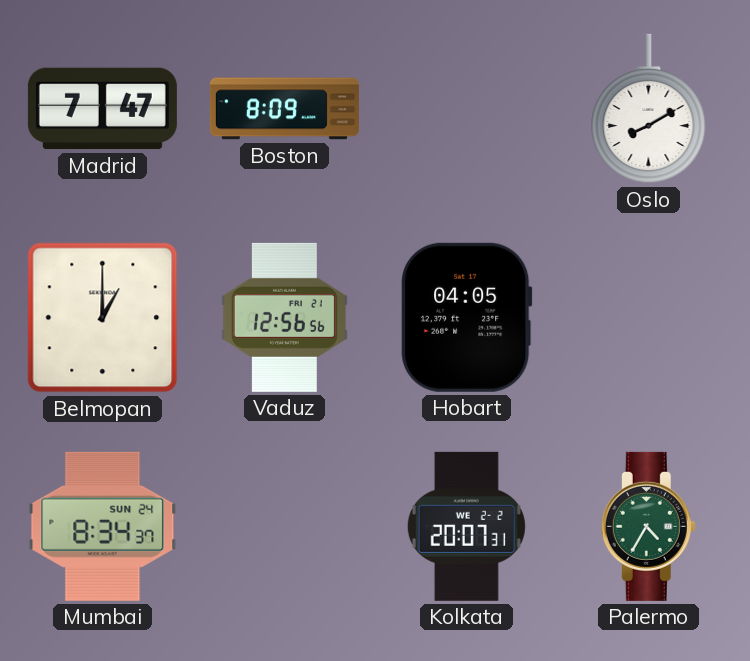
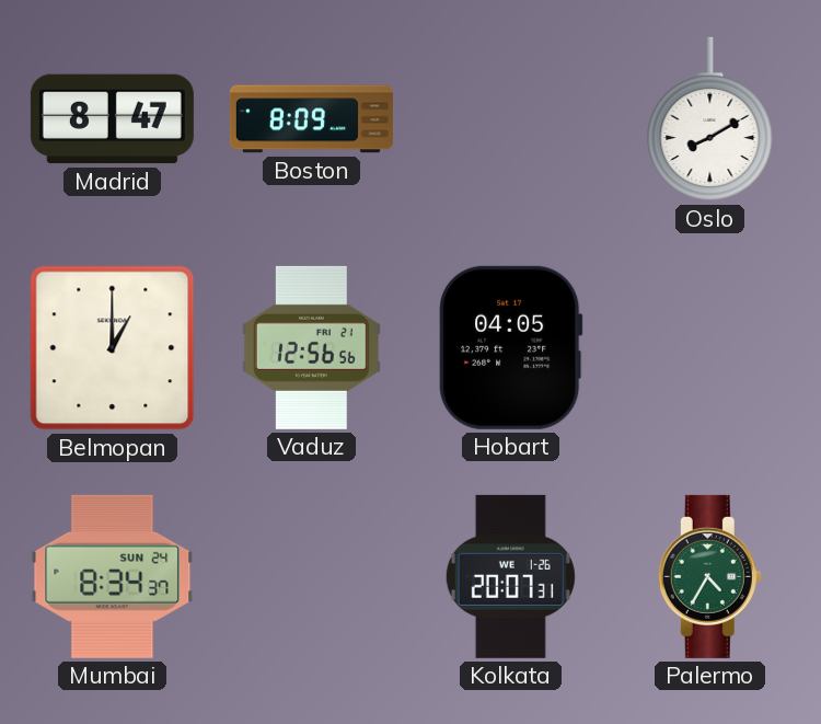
Madrid: 7:47 -> 8:47 (112, 119)
Kolkata date: WE 2-2 -> WE 1-26 (510, 576)
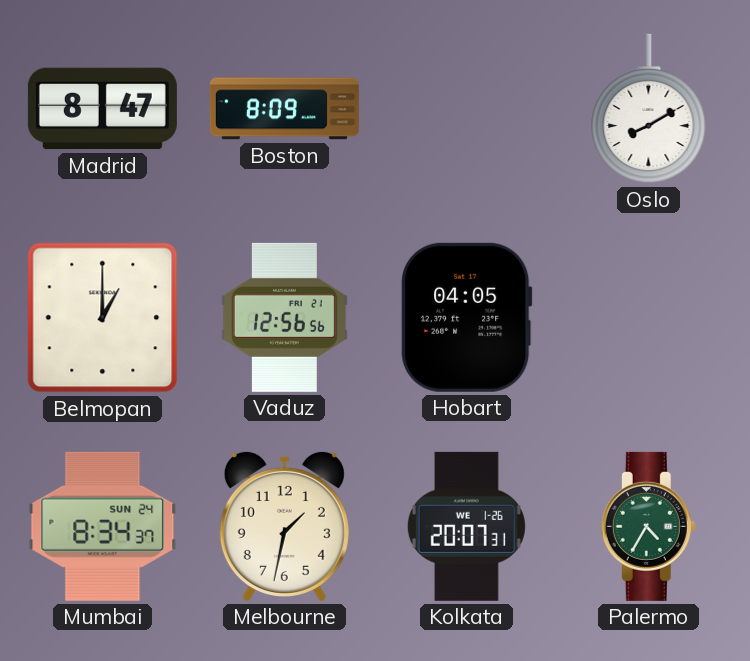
Melbourne: none -> 1:32 (284, 526)
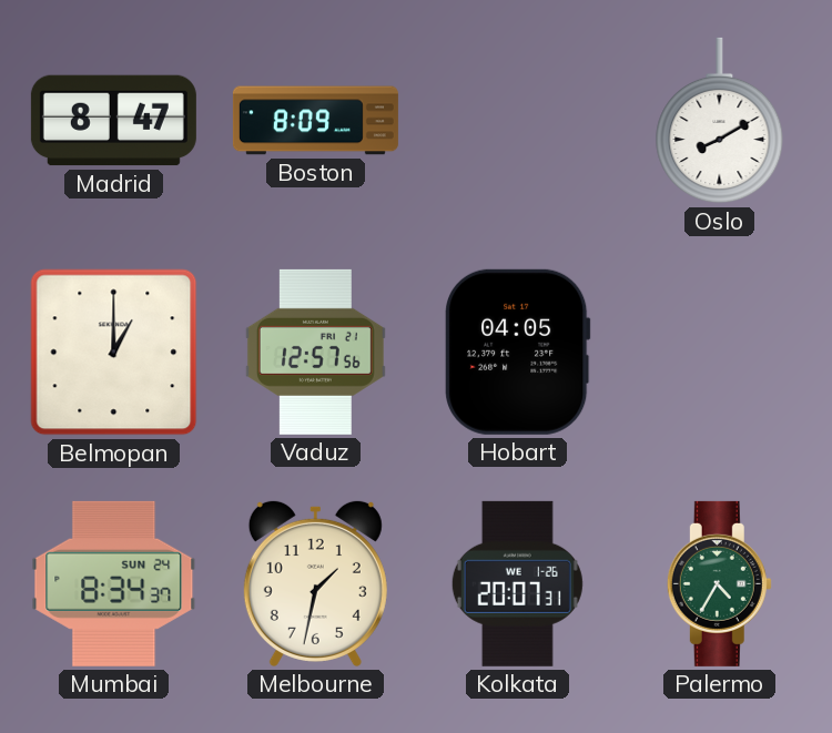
Vaduz: 12:56 -> 12:57 (315, 352)
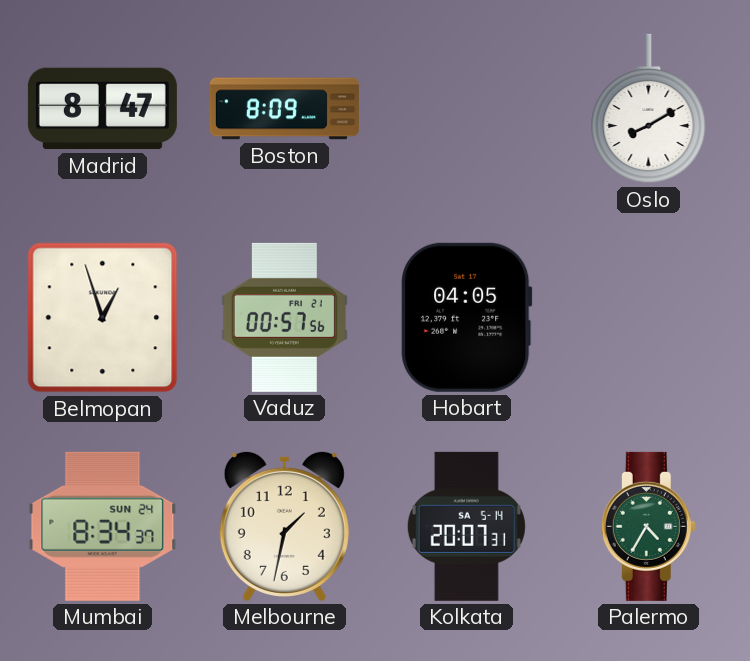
Belmopan: 1:00 -> 12:57 (103, 318)
Vaduz: 12:57 -> 00:57 (284, 317)
Kolkata date: WE 1-26 -> SA 5-14 (466, 526)
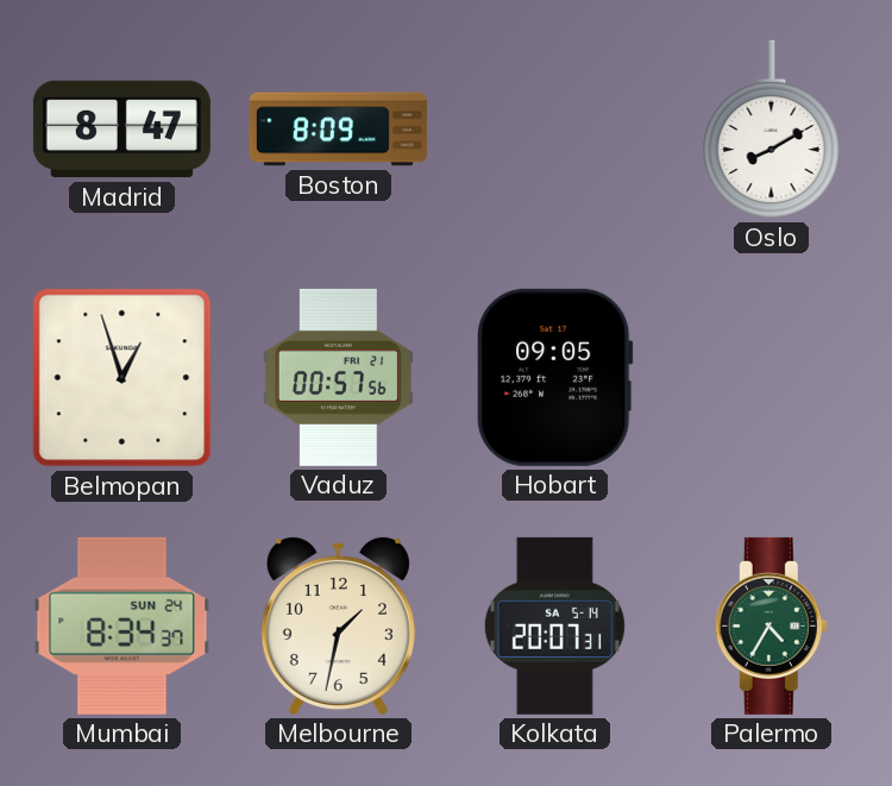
Hobart: 04:05 -> 09:05 (555, 377)
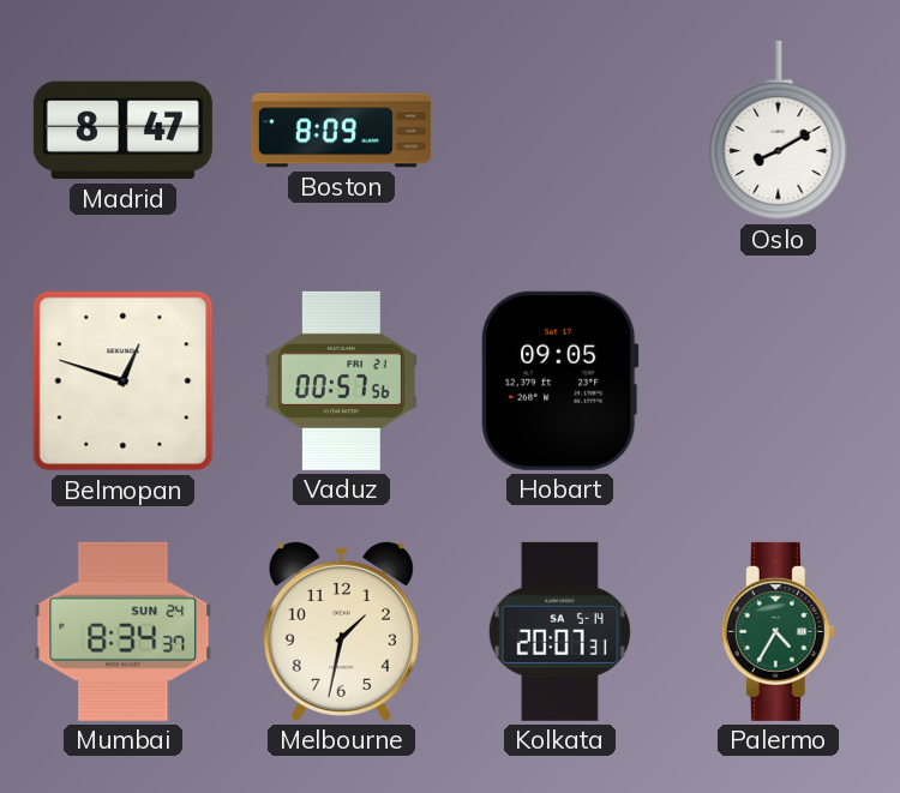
Belmopan: 12:57 -> 12:48 (124, 382)
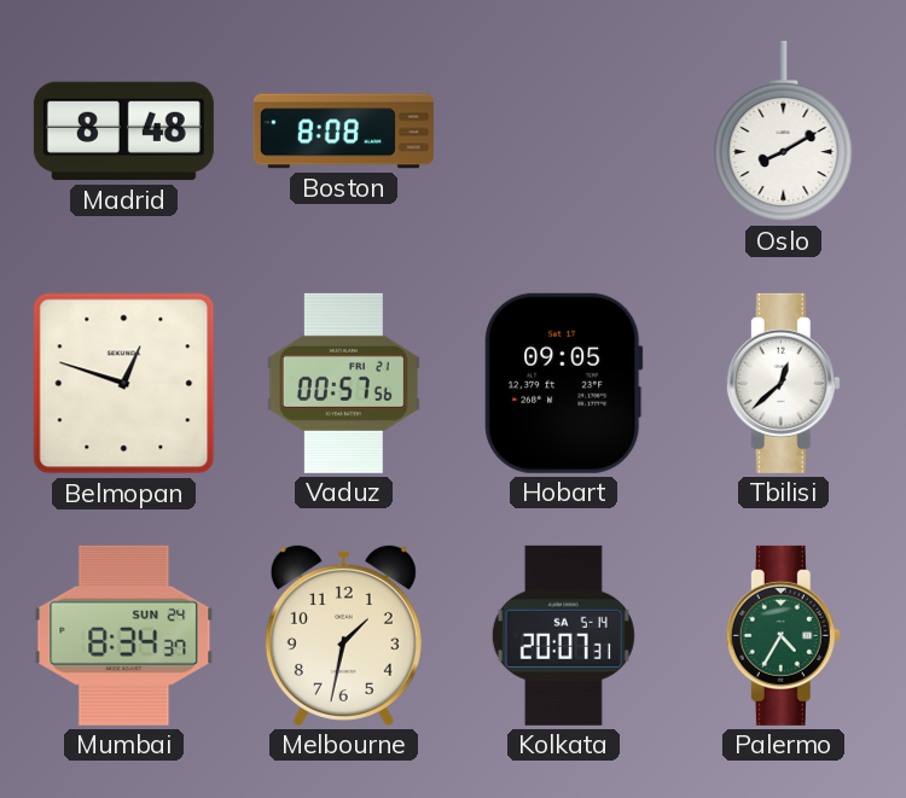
Madrid: 8:47 -> 8:48 (123, 132)
Boston: 8:09 -> 8:08 (343, 132)
Tbilisi: none -> 12:38 (783, 383)
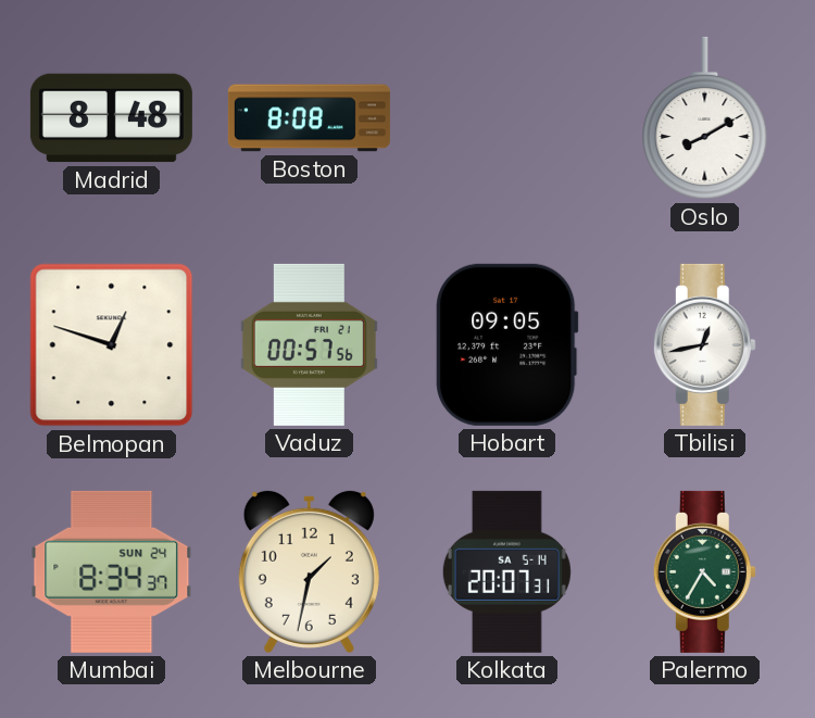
Tbilisi: 12:38 -> 12:43 (704, 344)
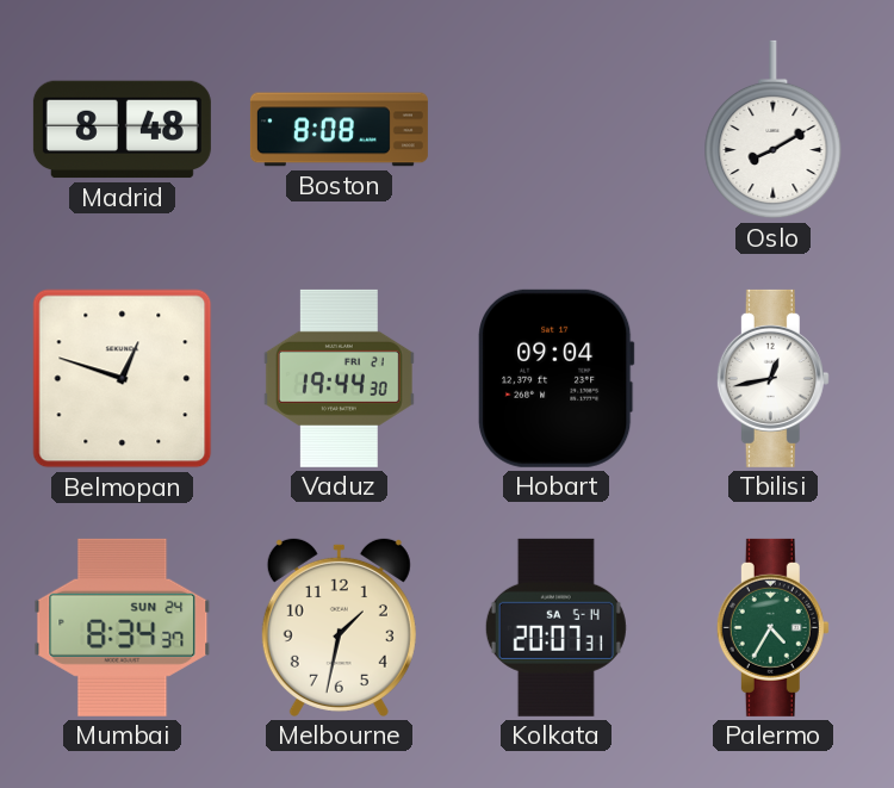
Vaduz: 00:57 -> 19:44 (339, 378)
Hobart: 09:05 -> 09:04 (557, 378)
